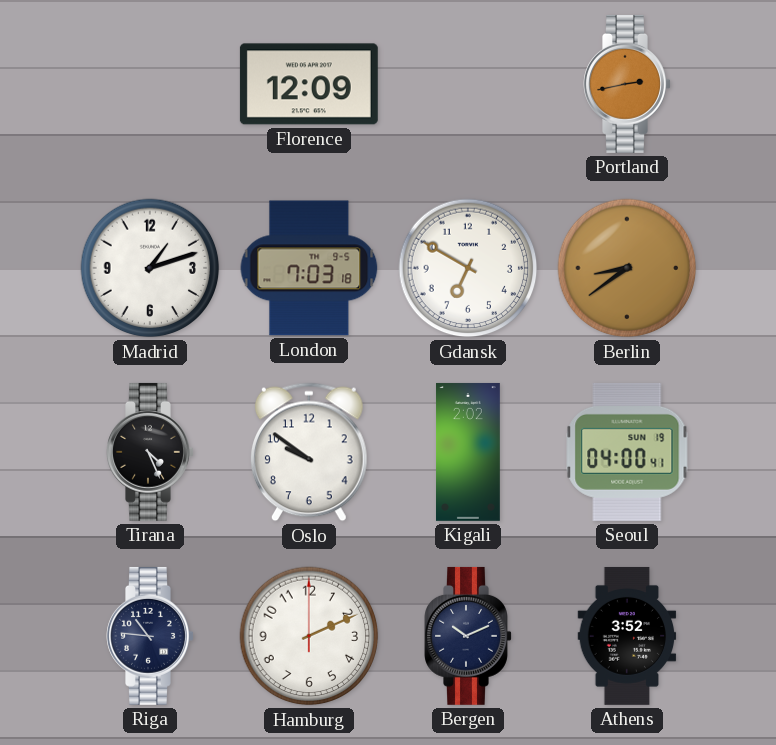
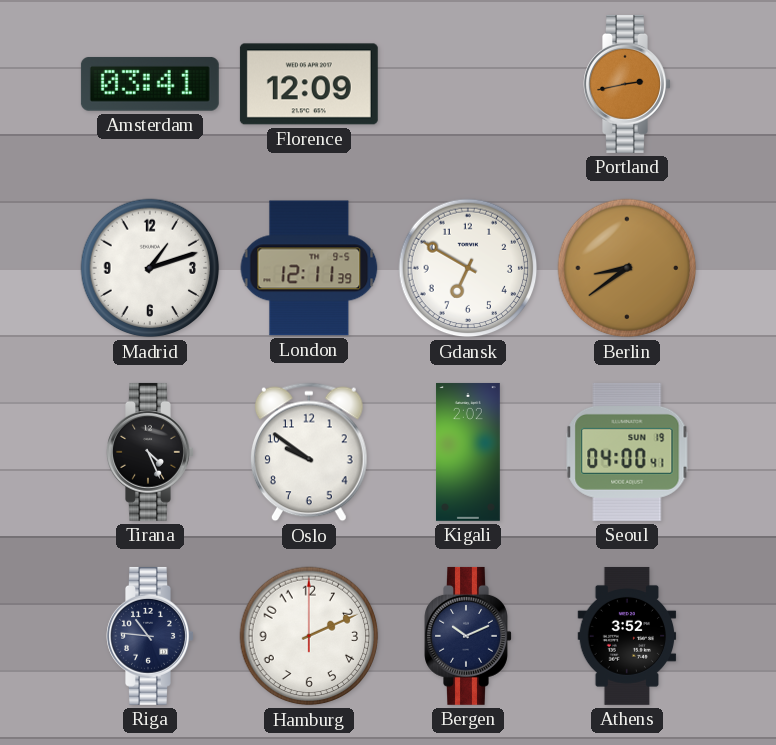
Amsterdam: none -> 03:41 (150, 84)
London: 7:03 -> 12:11 (309, 268)
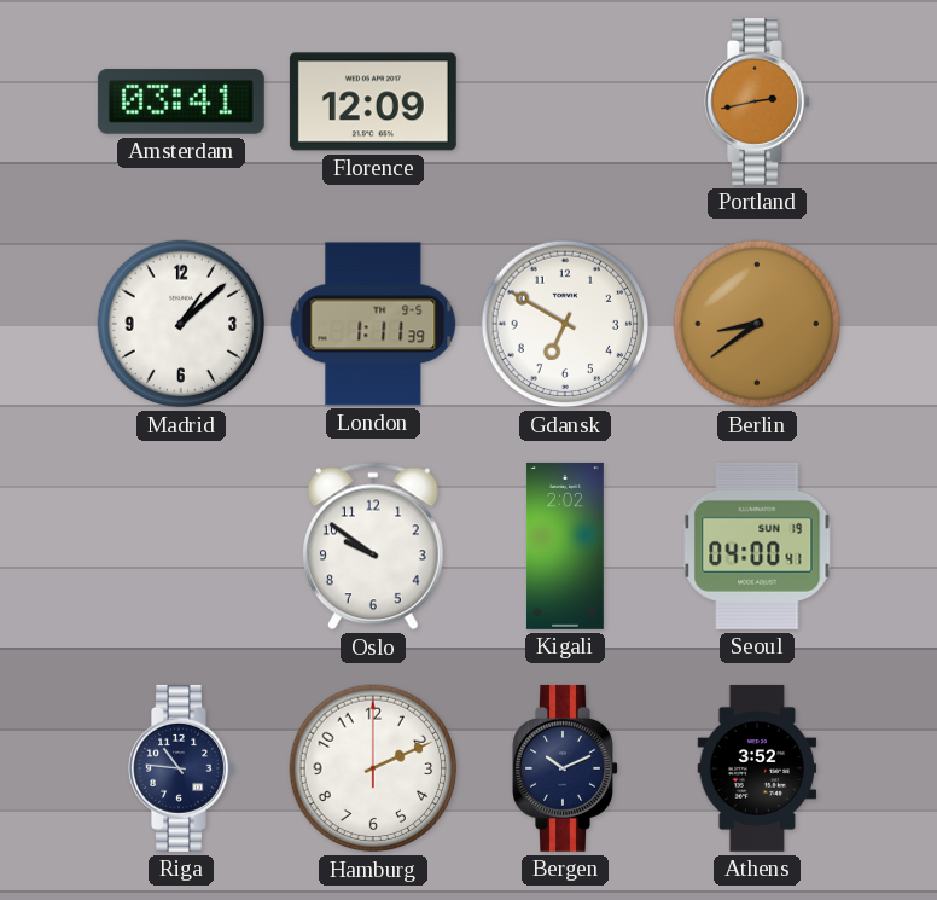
Madrid: 1:12 -> 1:08 (181, 324)
London: 12:11 -> 1:11 (373, 324)
Tirana: 4:26 -> none (150, 452)
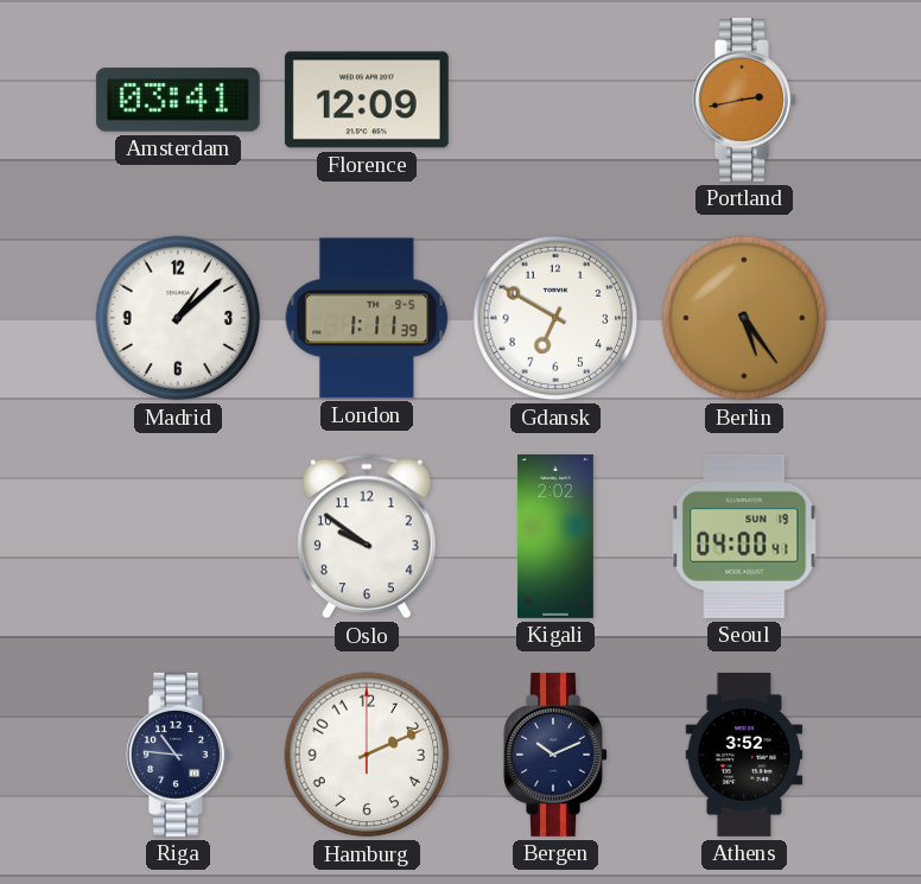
Berlin: 8:39 -> 5:24 (744, 318)
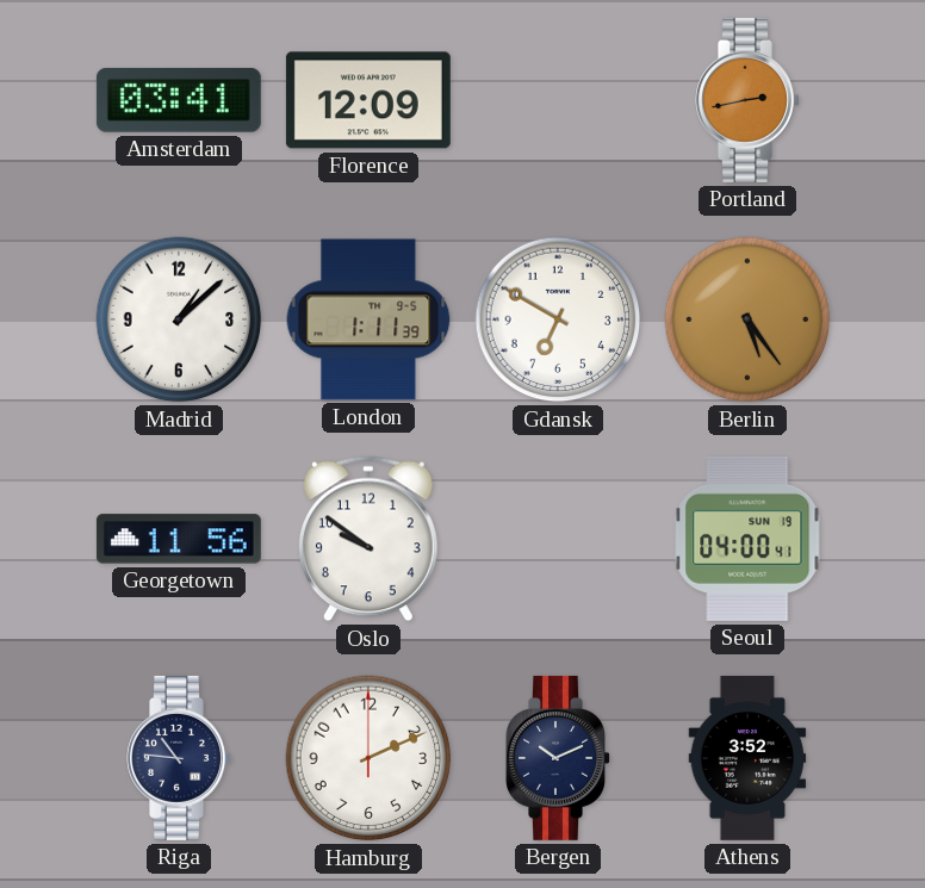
Georgetown: none -> 11:56 (179, 539)
Kigali: 2:02 -> none (557, 536)
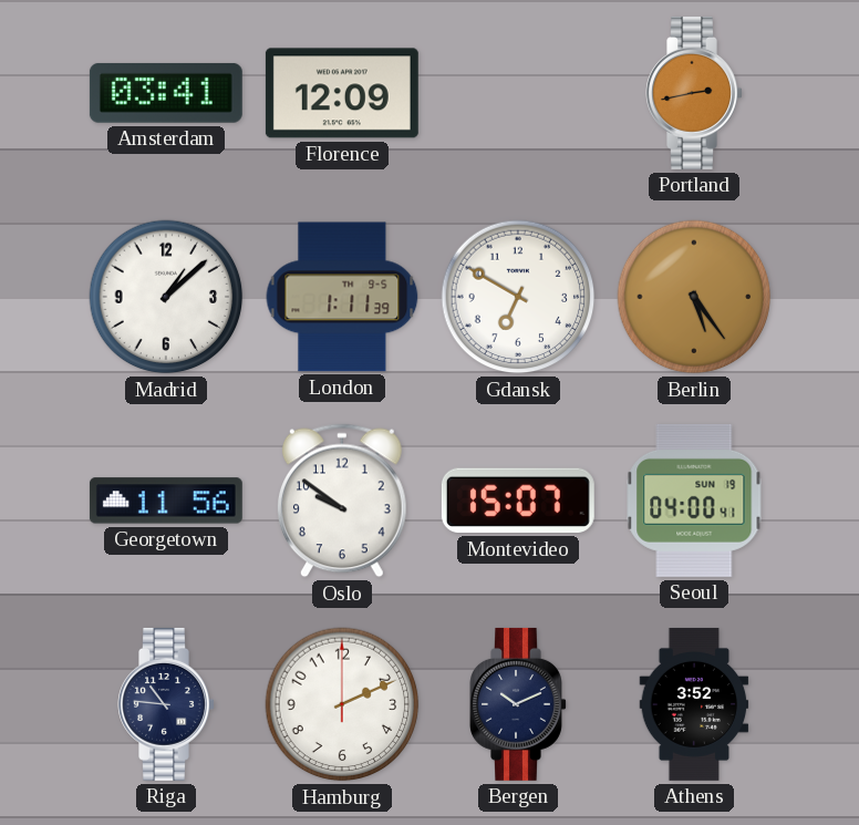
Montevideo: none -> 15:07 (518, 501)
